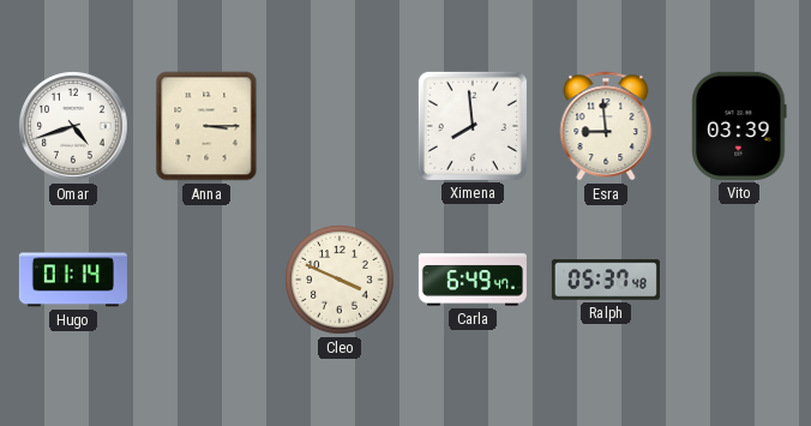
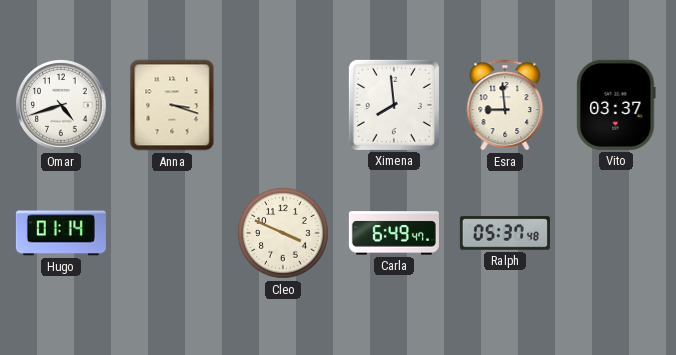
Anna: 3:15 -> 3:18 (172, 105)
Vito: 03:39 -> 03:37 (616, 105)
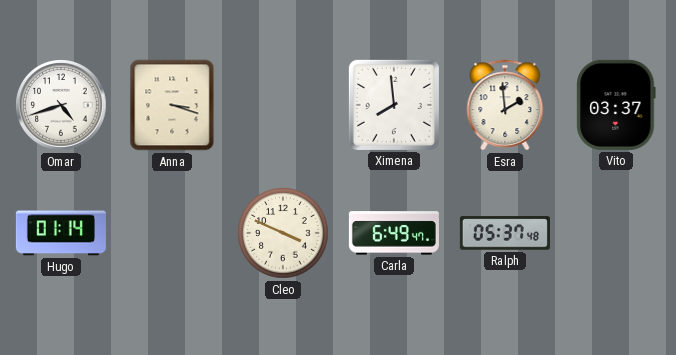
Esra: 8:59 -> 1:59 (505, 105)
